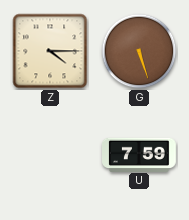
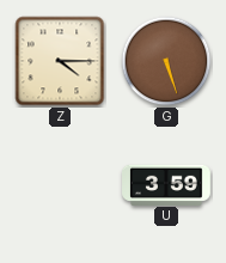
U: 7:59 -> 3:59 (167, 184)
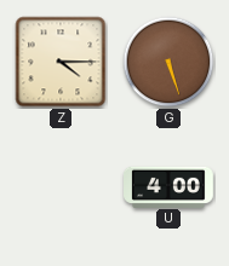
U: 3:59 -> 4:00 (170, 186)
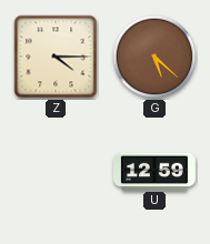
G: 5:27 -> 5:22 (154, 57)
U: 4:00 -> 12:59 (156, 171)
